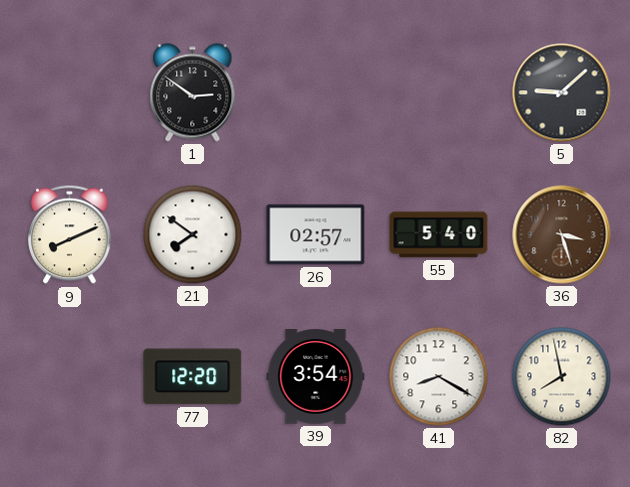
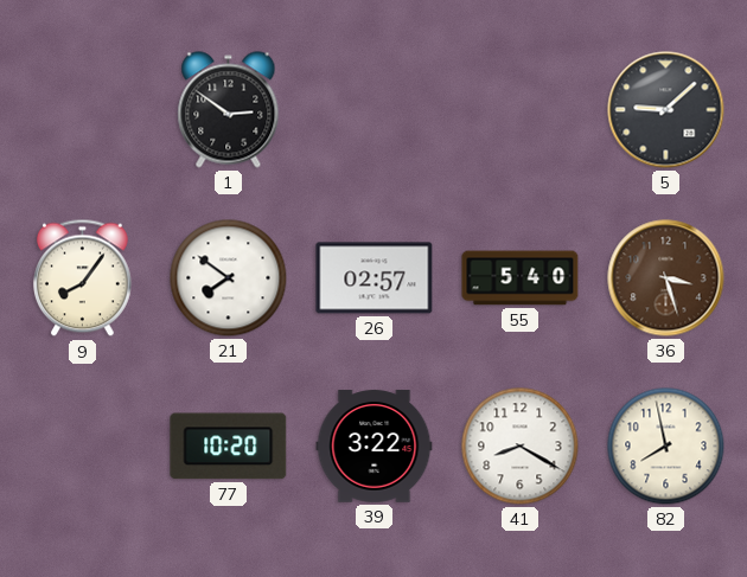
9: 8:11 -> 8:06 (83, 278)
77: 12:20 -> 10:20 (229, 447)
39: 3:54 -> 3:22 (375, 447)
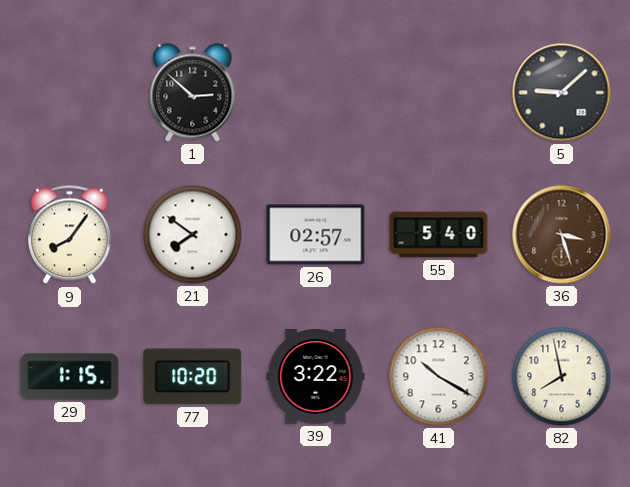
1: 2:51 -> 2:52 (193, 93)
29: none -> 1:15 (70, 377)
41: 8:20 -> 10:20 (439, 377)
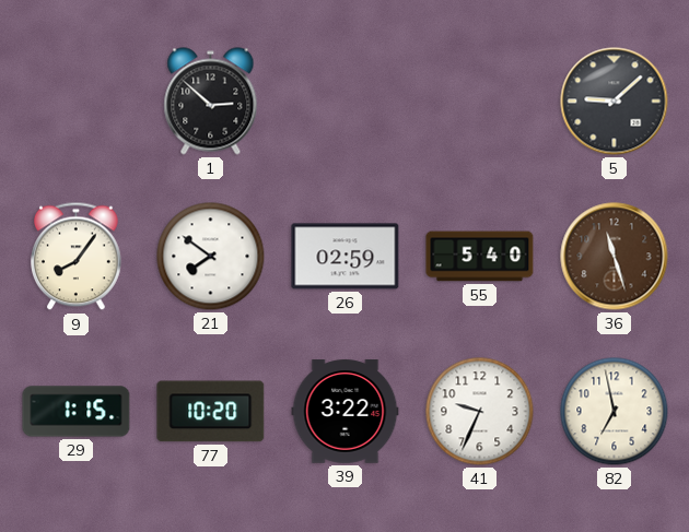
26: 02:57 -> 02:59 (346, 257)
36: 3:27 -> 11:27 (615, 257)
41: 10:20 -> 9:34 (480, 412)
82: 7:58 -> 6:58 (615, 412)
